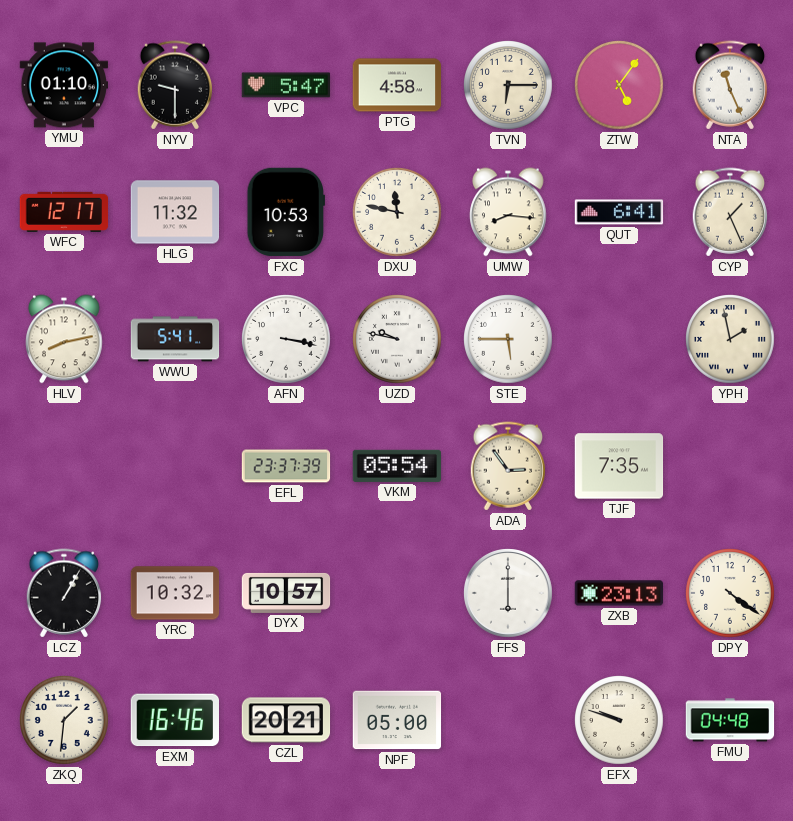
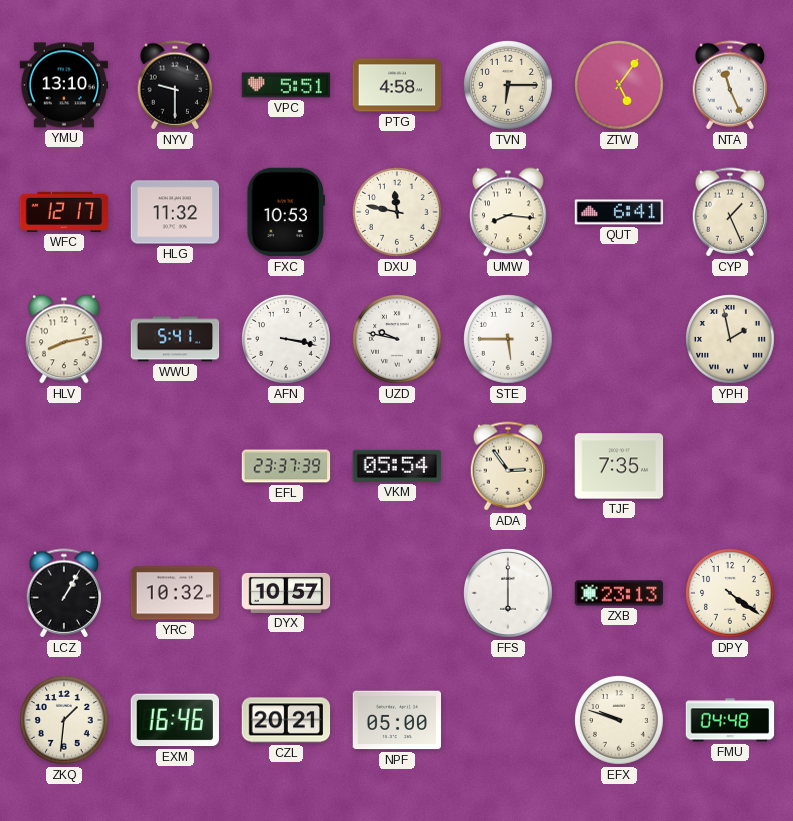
YMU: 01:10 -> 13:10 (64, 85)
VPC: 5:47 -> 5:51 (286, 85)
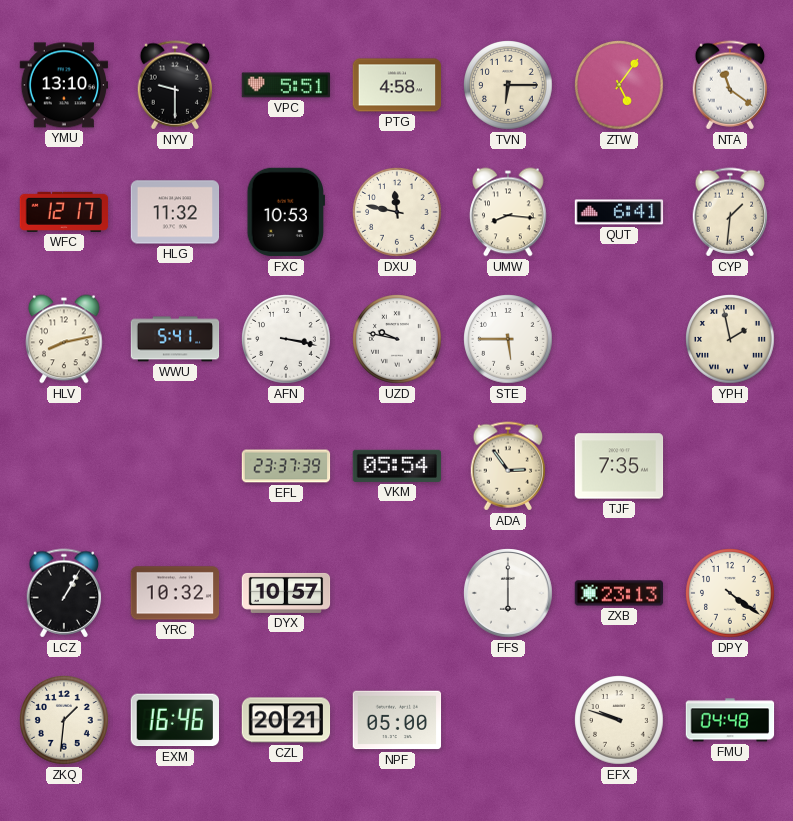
NTA: 11:26 -> 11:21 (730, 85)
CYP: 1:26 -> 1:31 (730, 212)
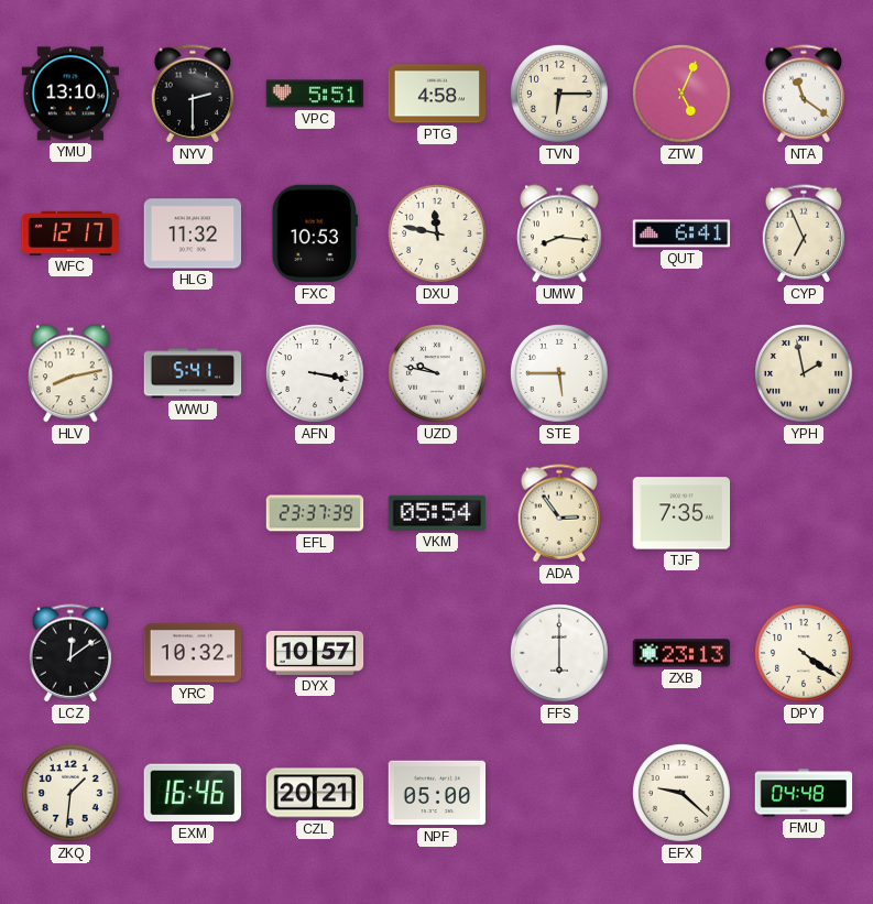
NYV: 9:30 -> 2:30 (193, 94)
ZTW: 5:06 -> 5:04 (681, 94)
CYP: 1:31 -> 6:56 (804, 233)
LCZ: 1:05 -> 12:09 (70, 653)
EFX: 9:48 -> 9:22 (681, 793)
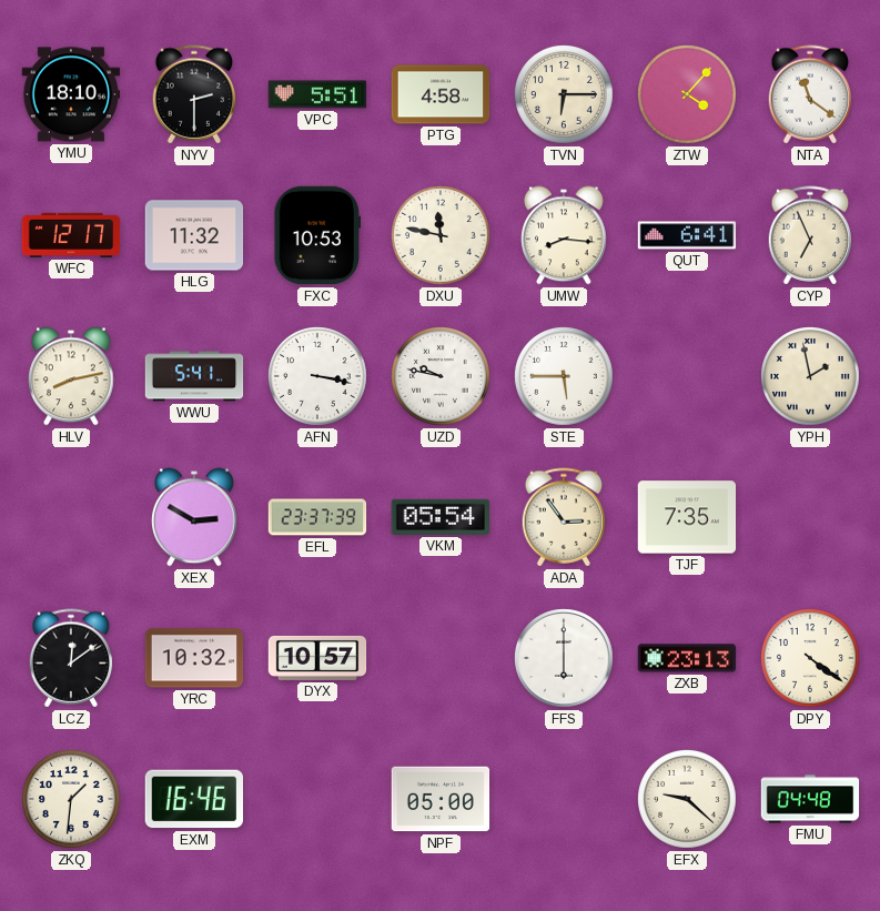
YMU: 13:10 -> 18:10 (71, 94)
ZTW: 5:04 -> 4:07 (687, 94)
XEX: none -> 2:50 (194, 517)
CZL: 20:21 -> none (315, 793)
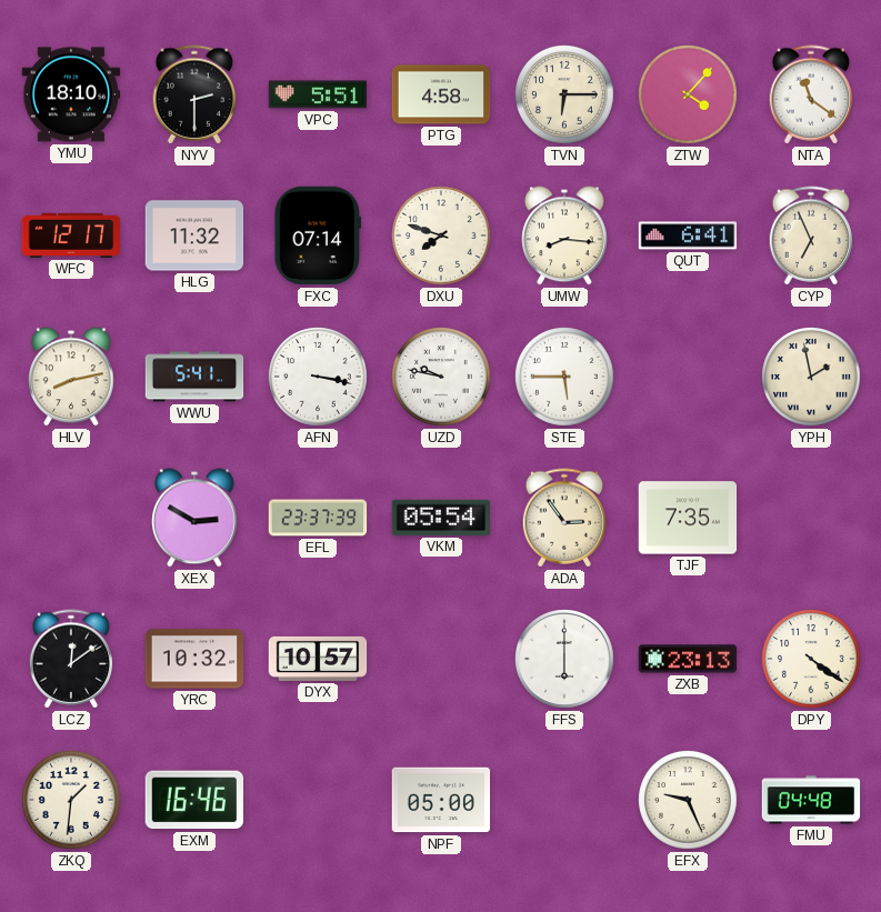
FXC: 10:53 -> 07:14 (318, 235)
DXU: 11:47 -> 7:48 (441, 235)
EFX: 9:22 -> 9:26 (688, 800)
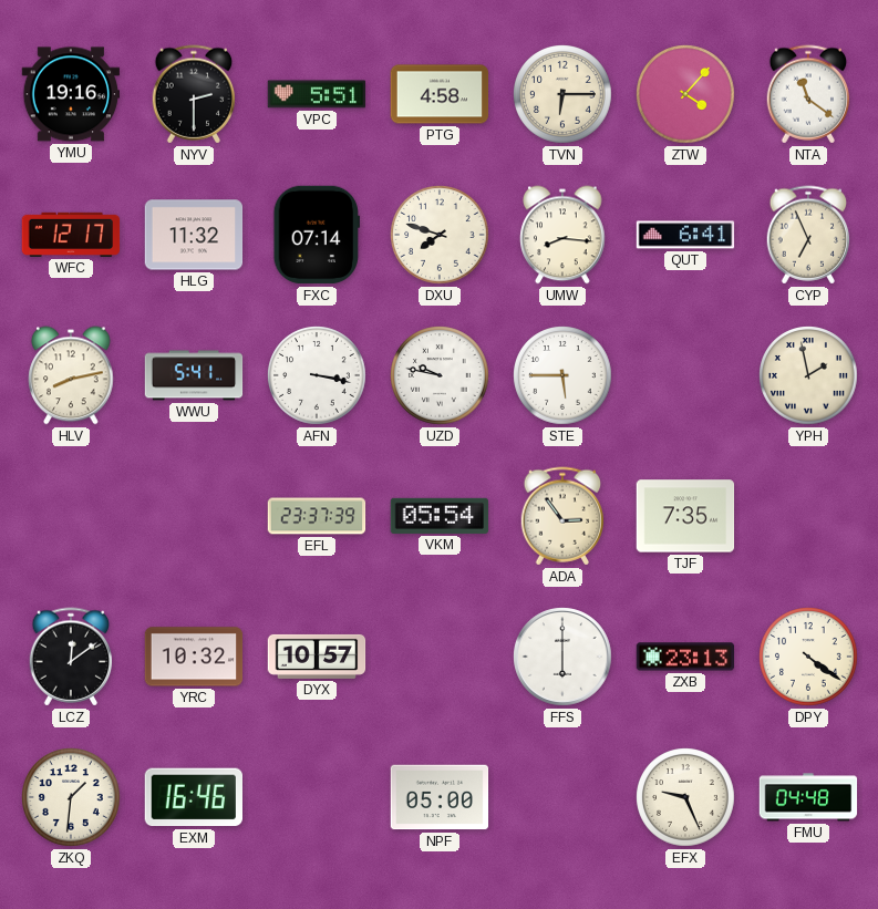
YMU: 18:10 -> 19:16 (71, 94)
XEX: 2:50 -> none (194, 518)
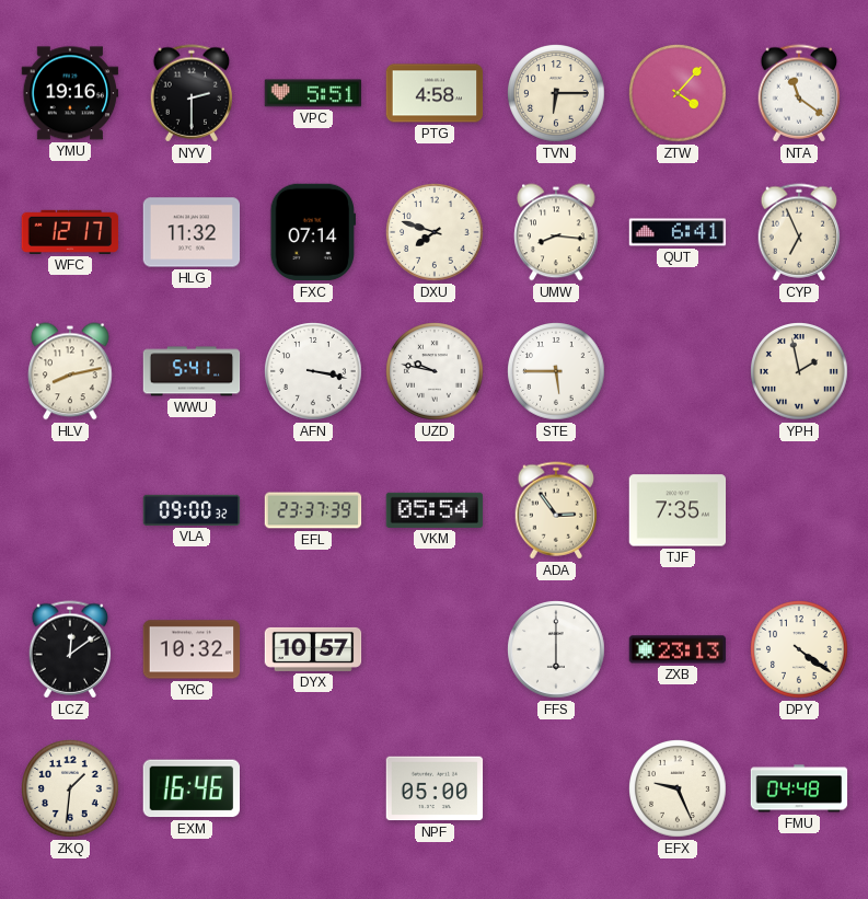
VLA: none -> 09:00 (192, 510)
